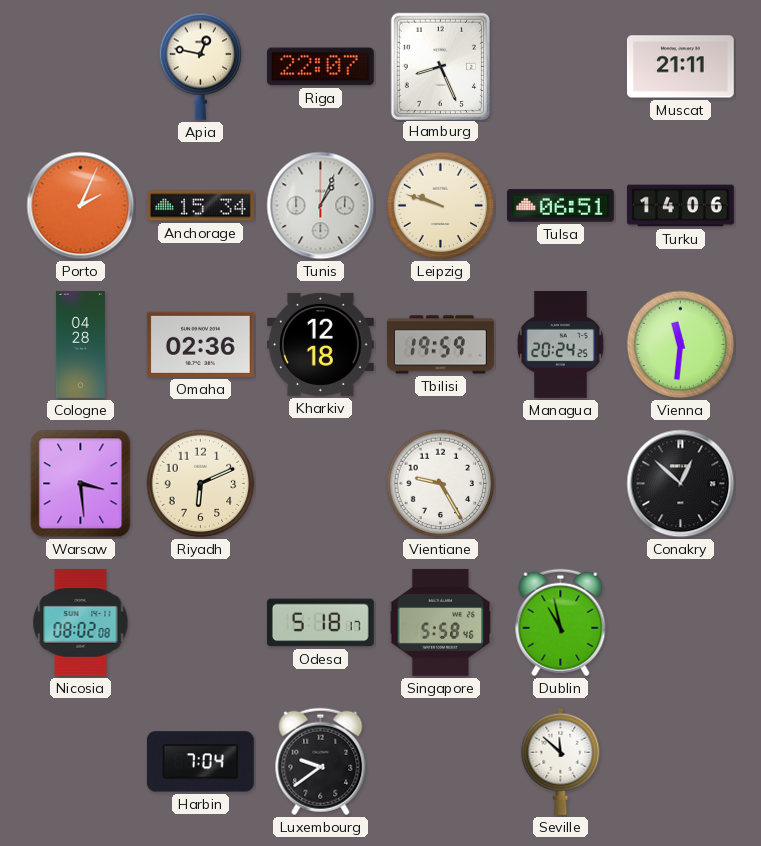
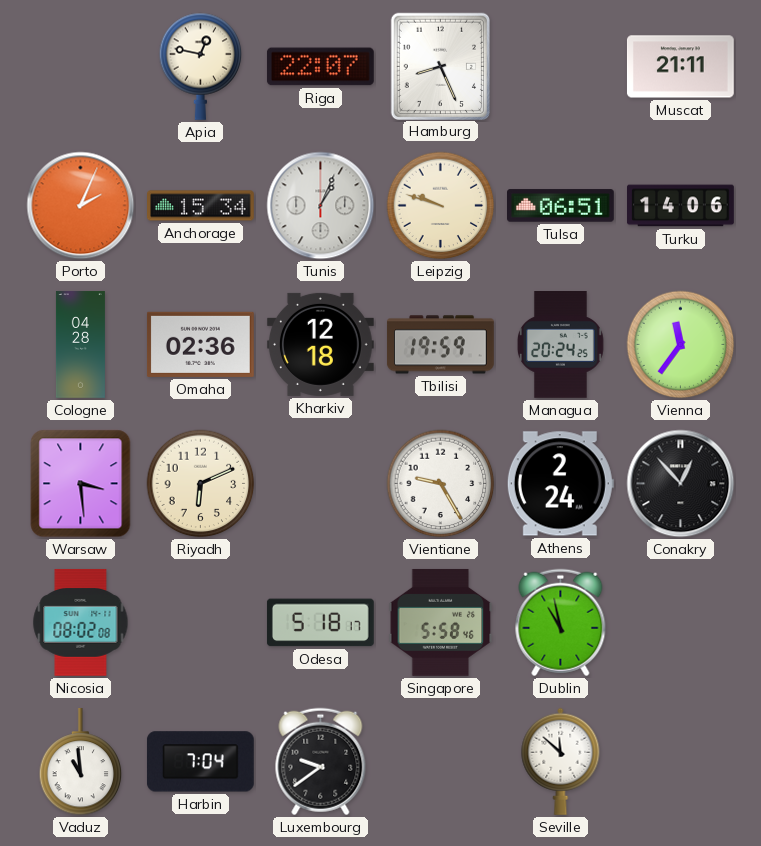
Vienna: 11:31 -> 11:36 (681, 345)
Athens: none -> 2:24 (560, 484)
Conakry: 12:52 -> 12:53 (681, 484)
Vaduz: none -> 10:59 (81, 763)
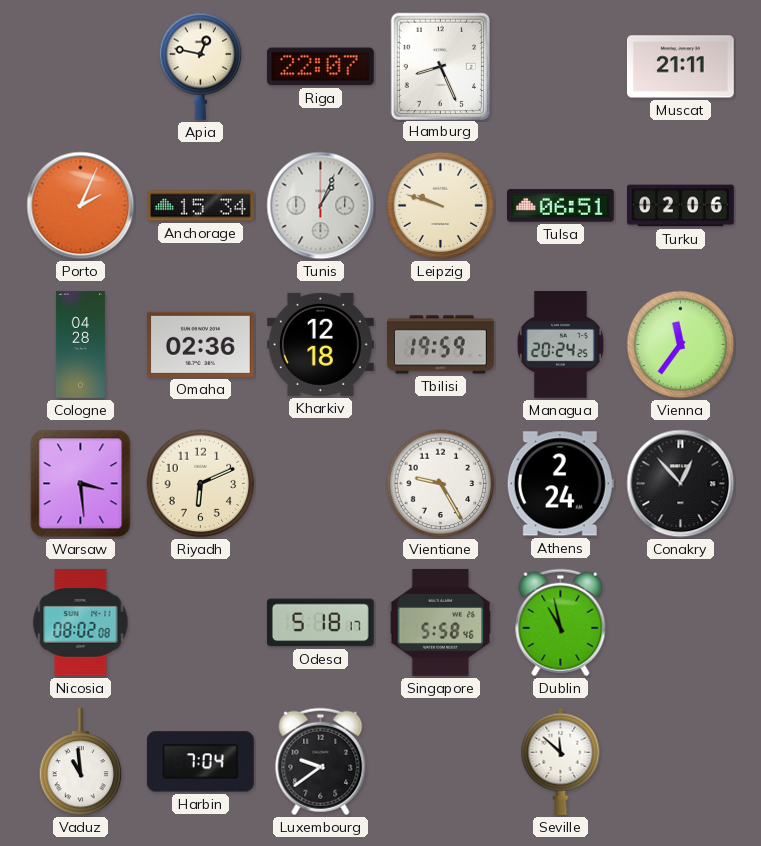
Turku: 14:06 -> 02:06 (681, 206)
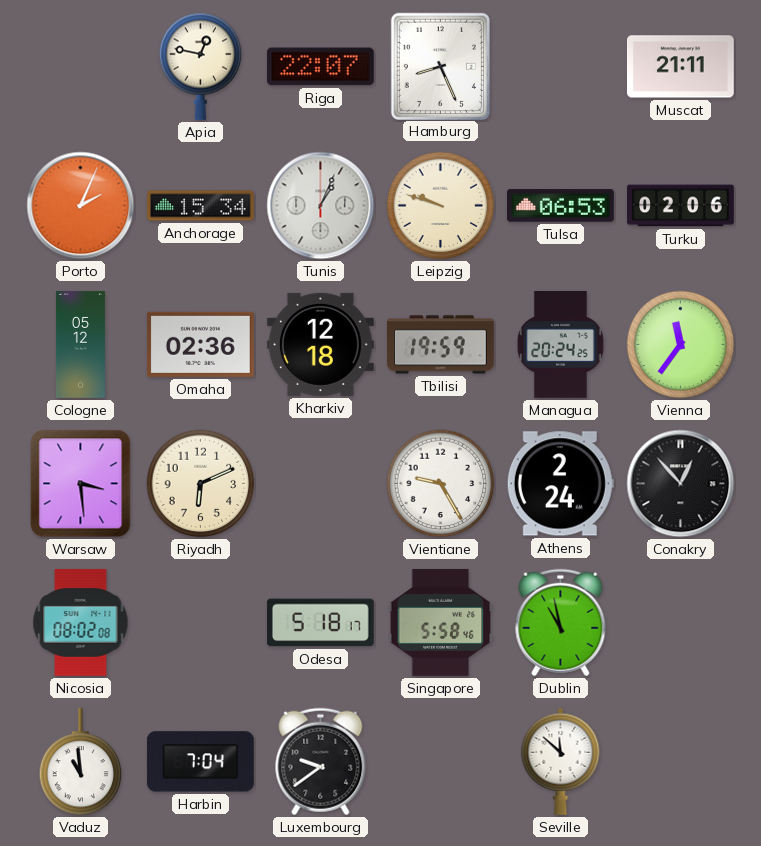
Tulsa: 06:51 -> 06:53 (561, 206)
Cologne: 04:28 -> 05:12 (80, 345)
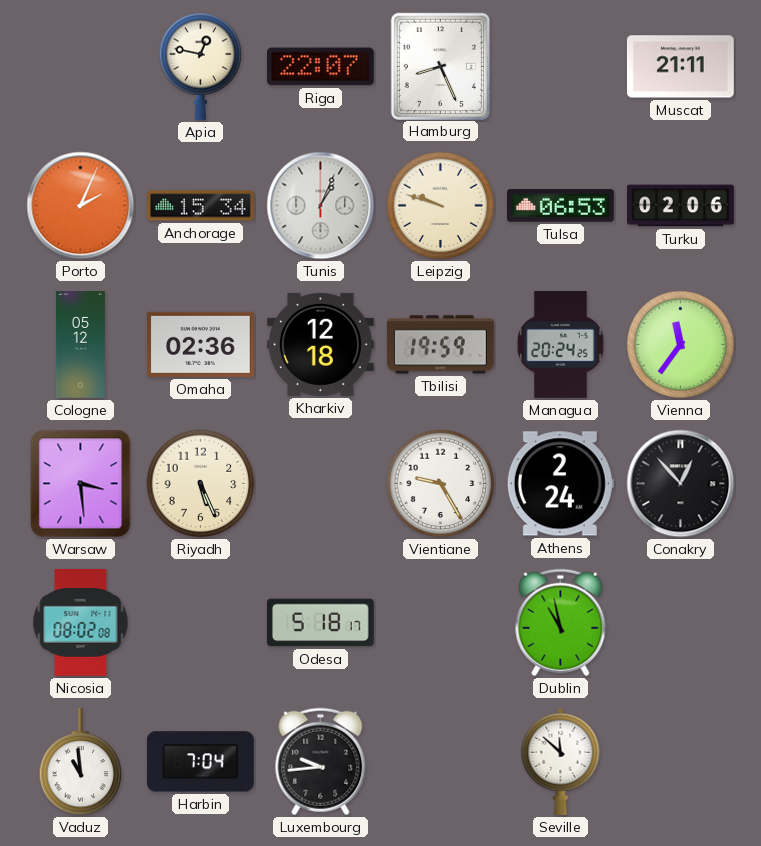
Riyadh: 6:11 -> 5:26 (201, 484)
Singapore: 5:58 -> none (441, 623)
Luxembourg: 9:39 -> 9:44 (321, 762)
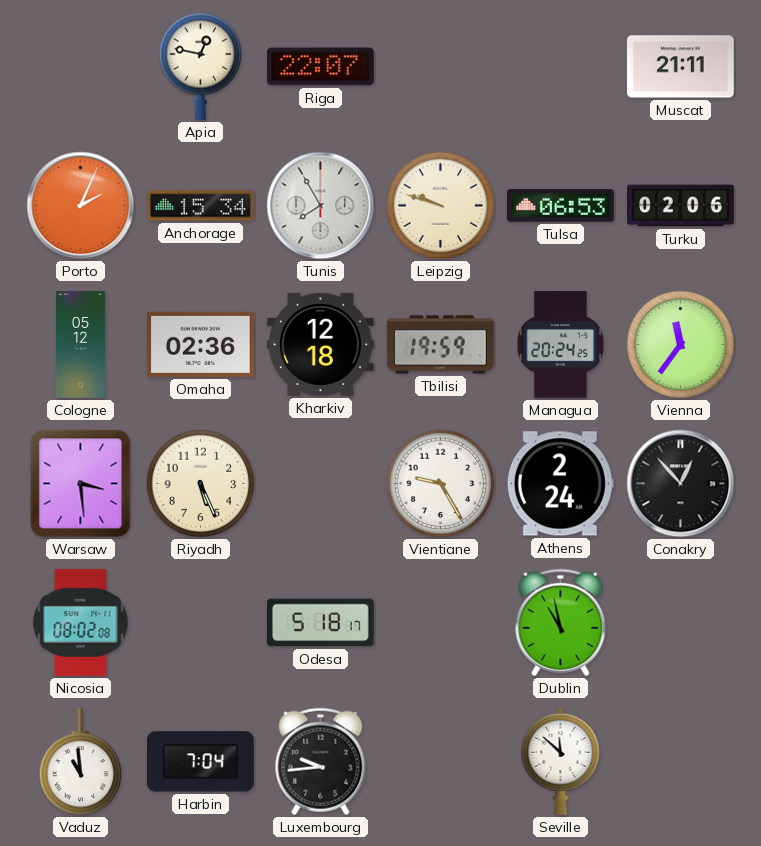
Hamburg: 8:26 -> none (440, 66)
Tunis: 1:04 -> 7:55 (321, 206)
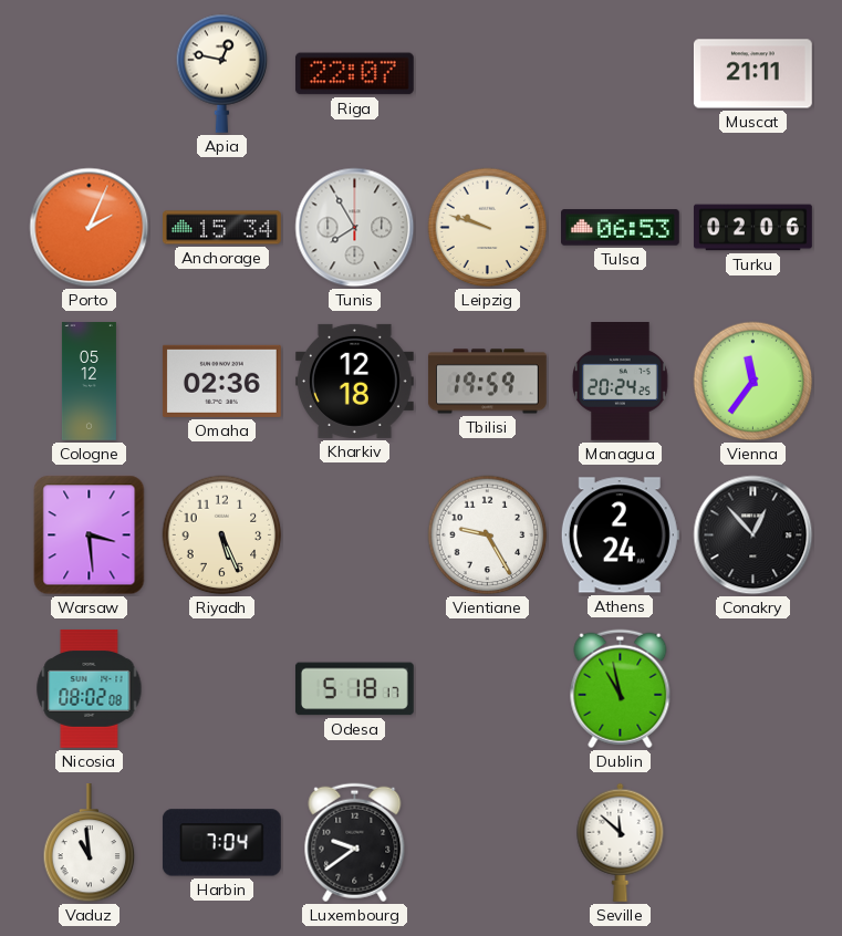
Luxembourg: 9:44 -> 9:39 (355, 843)
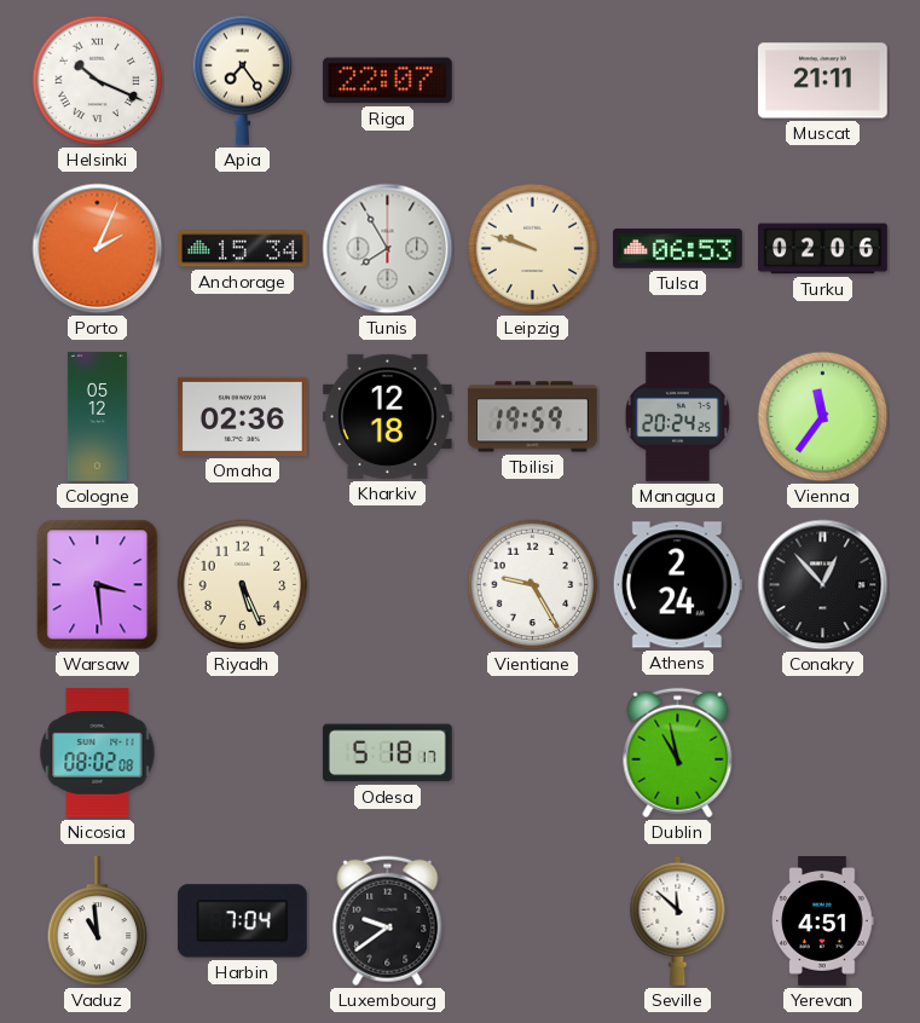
Helsinki: none -> 10:19 (98, 81)
Apia: 12:47 -> 7:24 (243, 80)
Yerevan: none -> 4:51 (822, 921)
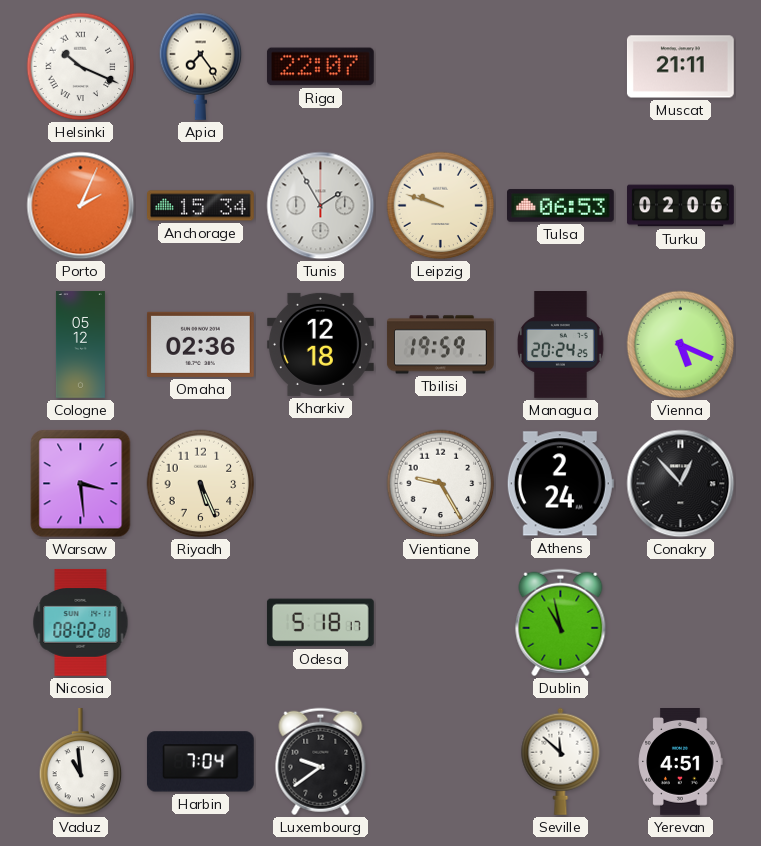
Tunis: 7:55 -> 1:55 (321, 206)
Vienna: 11:36 -> 5:19 (681, 345)
